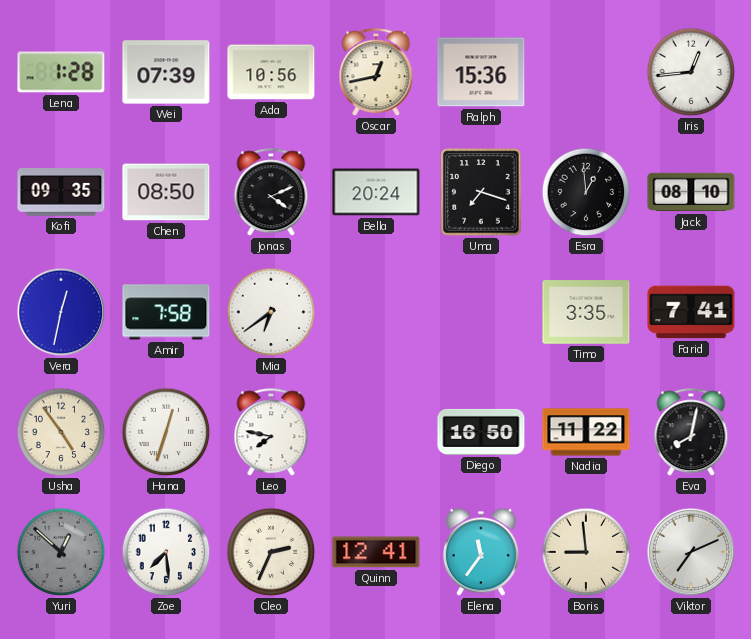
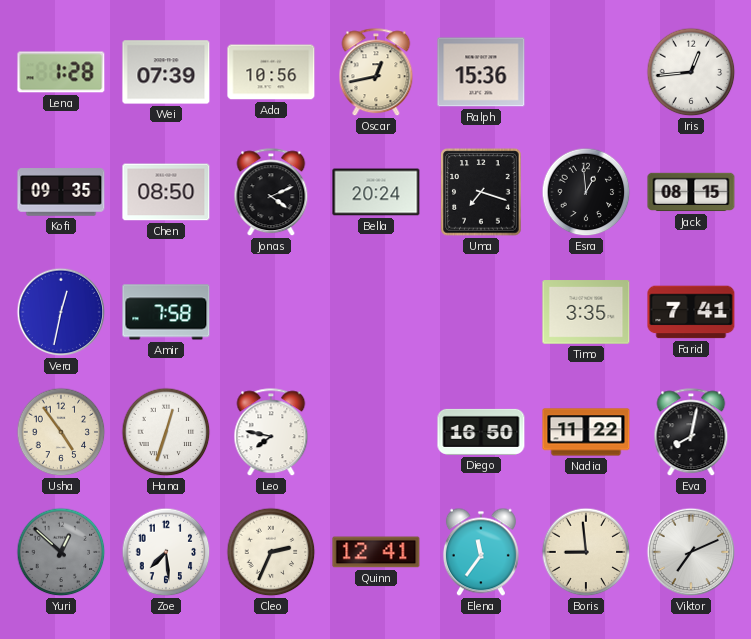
Jack: 08:10 -> 08:15 (691, 192)
Mia: 6:39 -> none (271, 312)
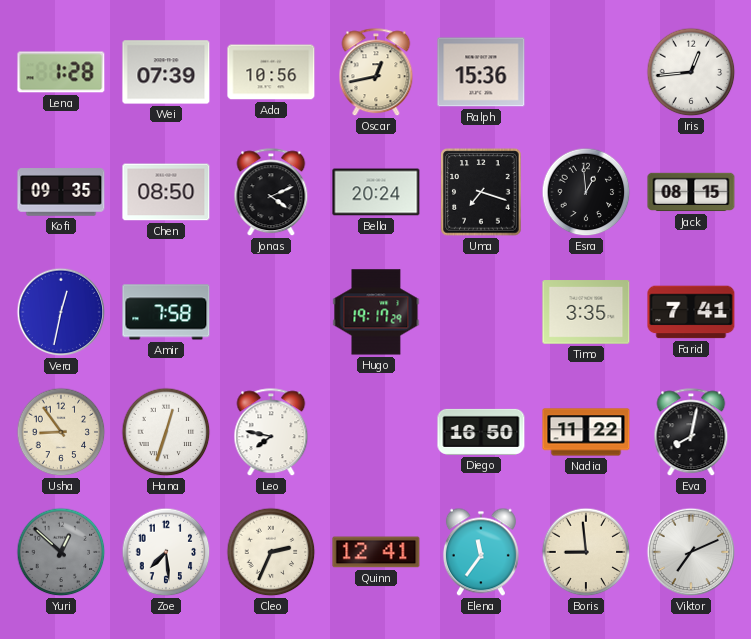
Hugo: none -> 19:17 (376, 312)
Usha: 4:54 -> 8:54 (61, 432)
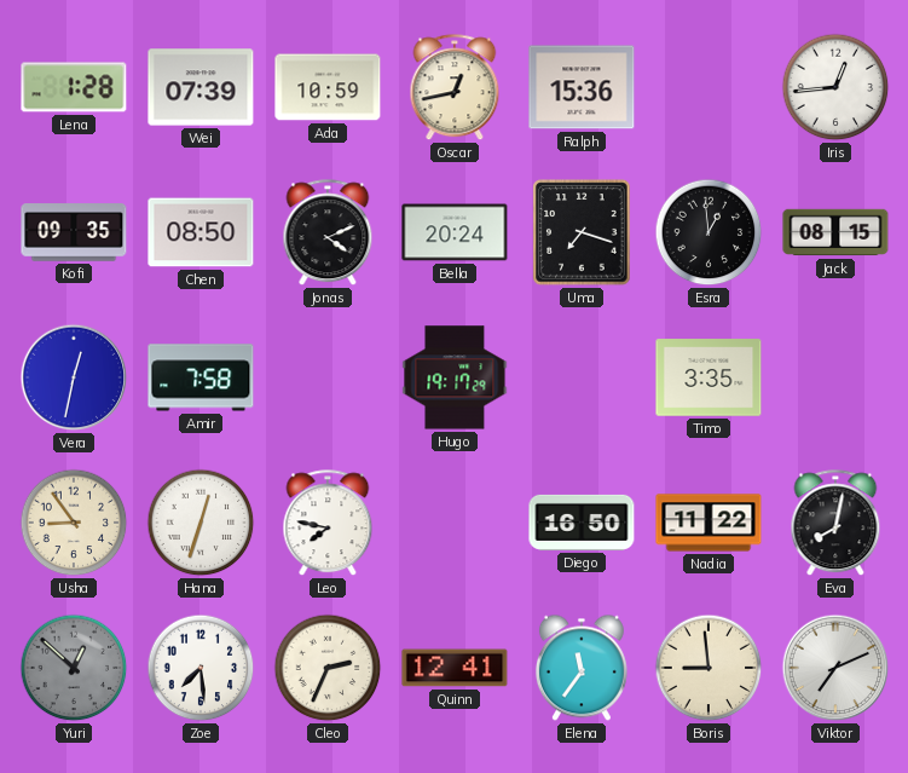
Ada: 10:56 -> 10:59 (328, 87)
Farid: 7:41 -> none (691, 312)
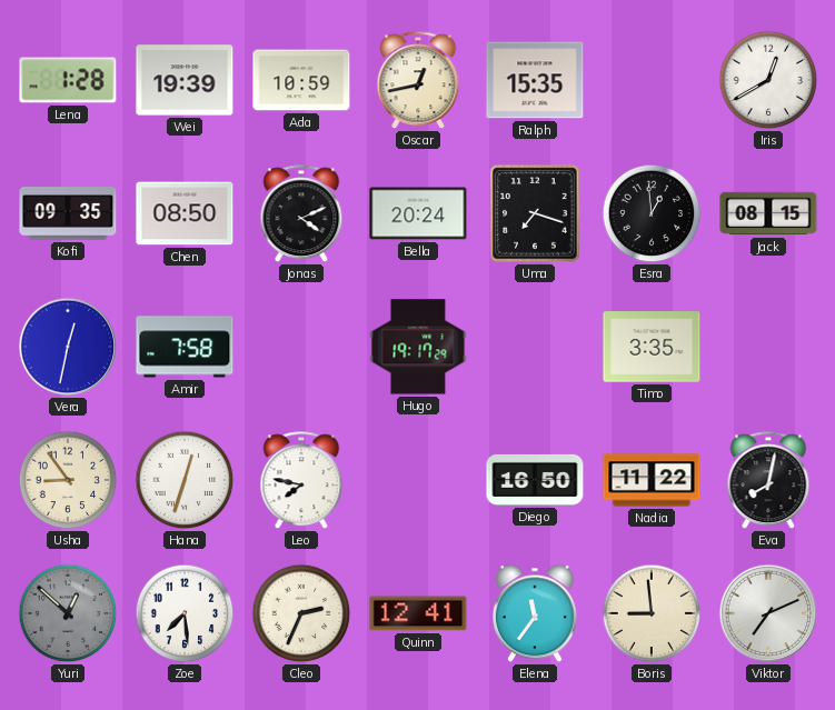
Wei: 07:39 -> 19:39 (185, 80)
Ralph: 15:36 -> 15:35 (535, 80)
Iris: 12:44 -> 12:40 (768, 80)
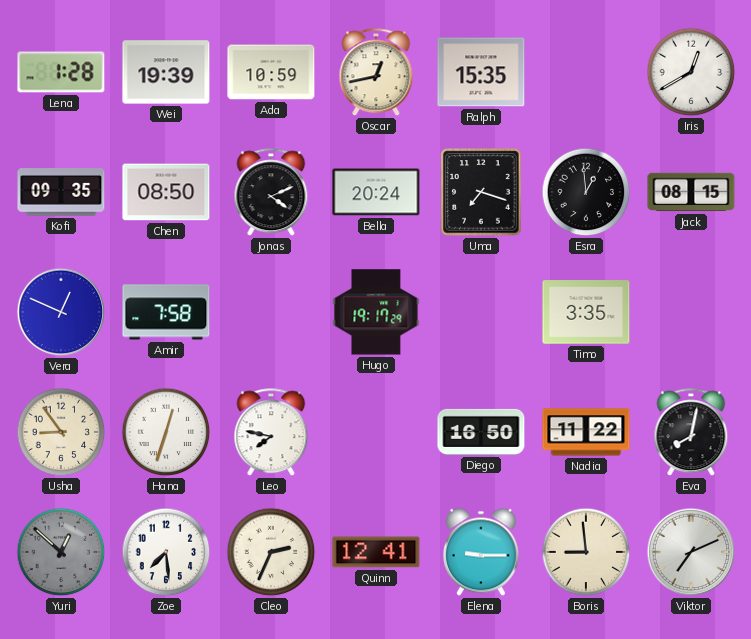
Vera: 12:32 -> 12:49 (61, 312)
Elena: 11:36 -> 9:15 (481, 552)
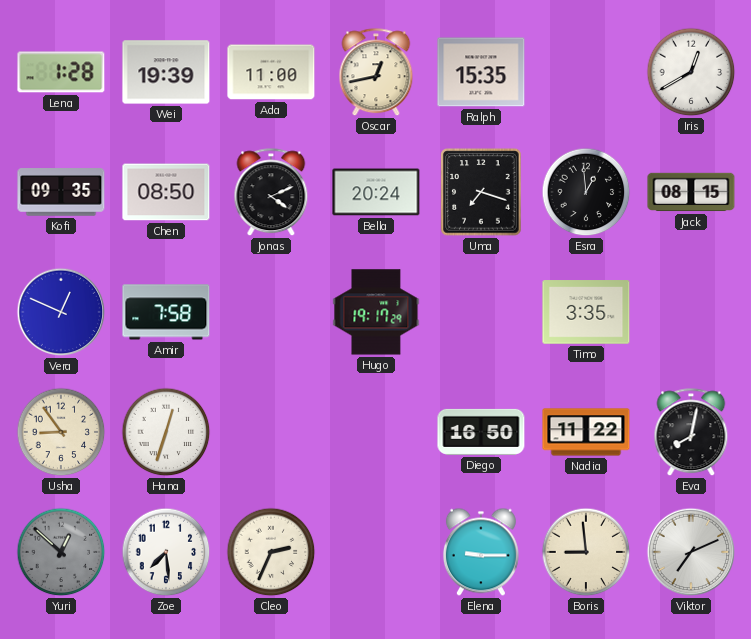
Ada: 10:59 -> 11:00 (271, 72)
Leo: 7:47 -> none (271, 433)
Quinn: 12:41 -> none (376, 552)
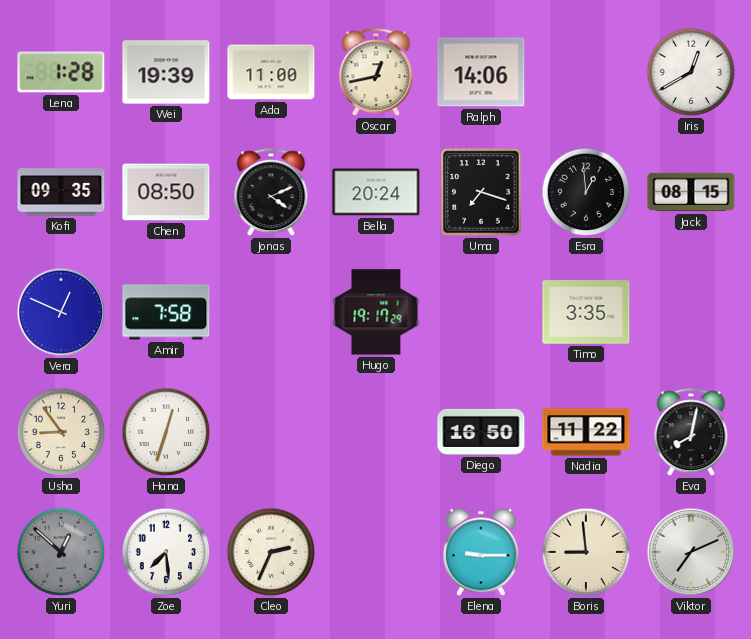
Ralph: 15:35 -> 14:06 (481, 72)
